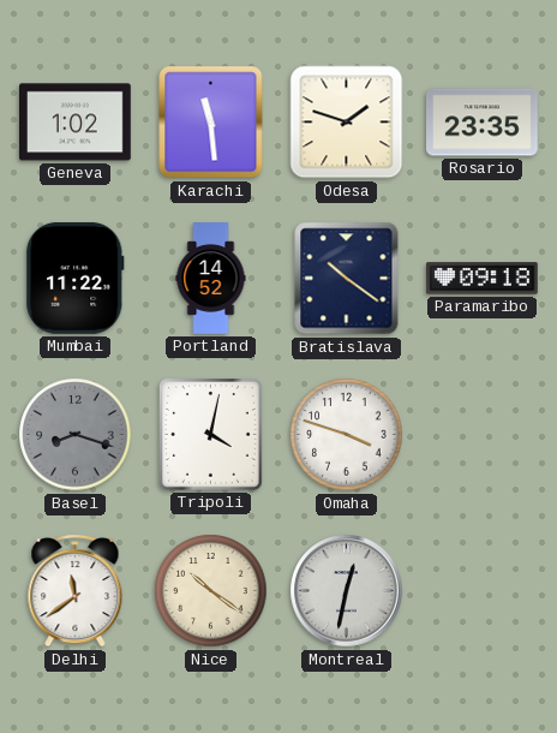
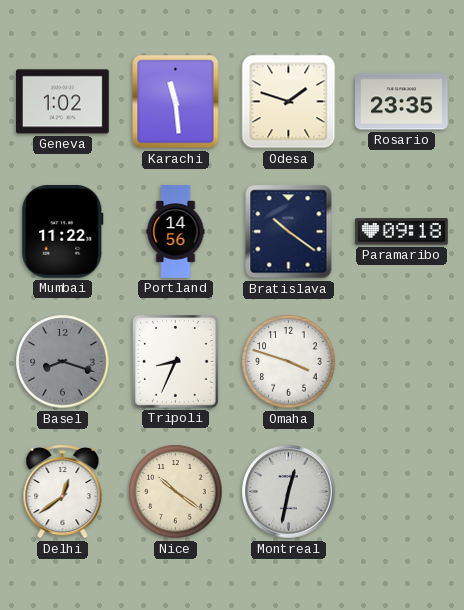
Portland: 14:52 -> 14:56 (176, 232)
Tripoli: 4:02 -> 8:34 (176, 362)
Delhi: 11:39 -> 12:39 (63, 492)
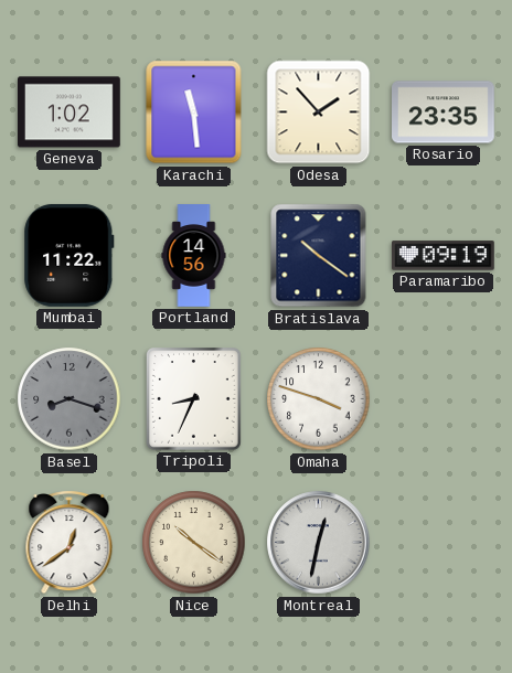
Odesa: 1:48 -> 1:53 (319, 113)
Paramaribo: 09:18 -> 09:19 (444, 256)
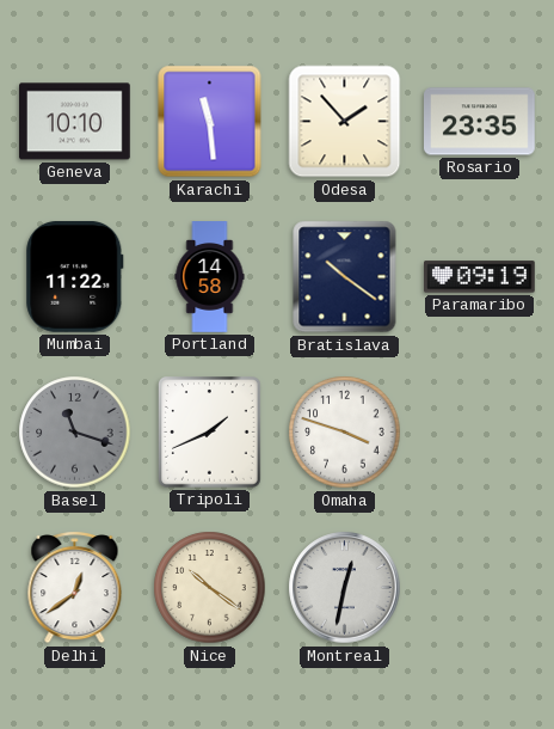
Geneva: 1:02 -> 10:10 (75, 122)
Portland: 14:56 -> 14:58 (210, 277)
Basel: 8:18 -> 11:18 (75, 433)
Tripoli: 8:34 -> 1:41 (210, 433)
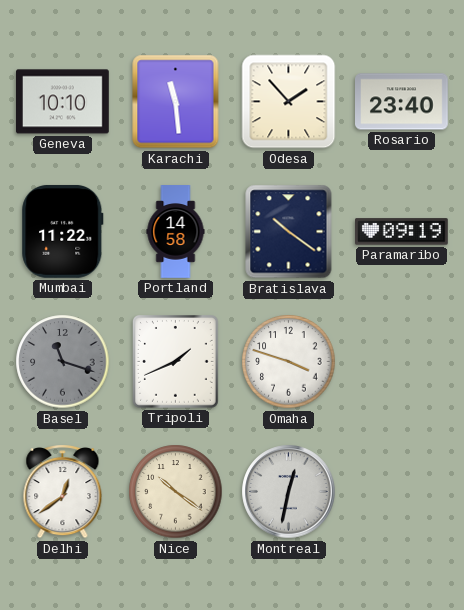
Rosario: 23:35 -> 23:40 (402, 102)
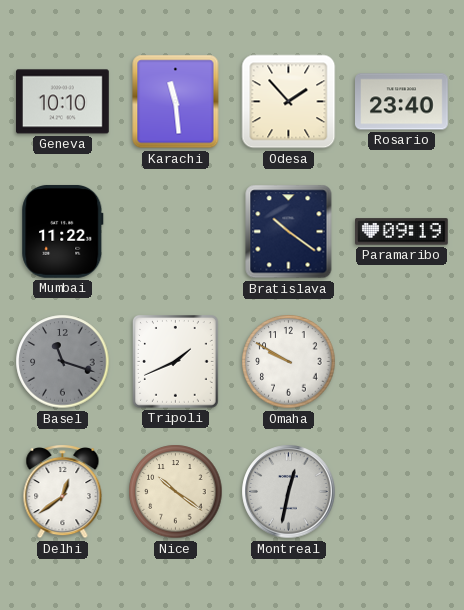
Portland: 14:58 -> none (176, 232)
Omaha: 3:48 -> 9:50 (289, 362)
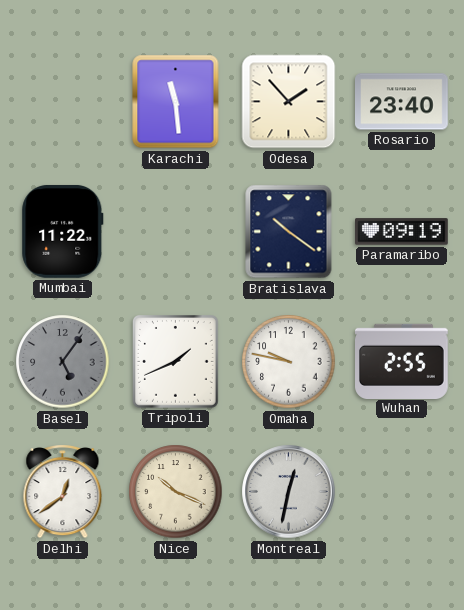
Geneva: 10:10 -> none (63, 102)
Basel: 11:18 -> 5:06 (63, 362)
Omaha: 9:50 -> 9:47 (289, 362)
Wuhan: none -> 2:55 (402, 361)
Nice: 10:21 -> 10:19 (176, 492)
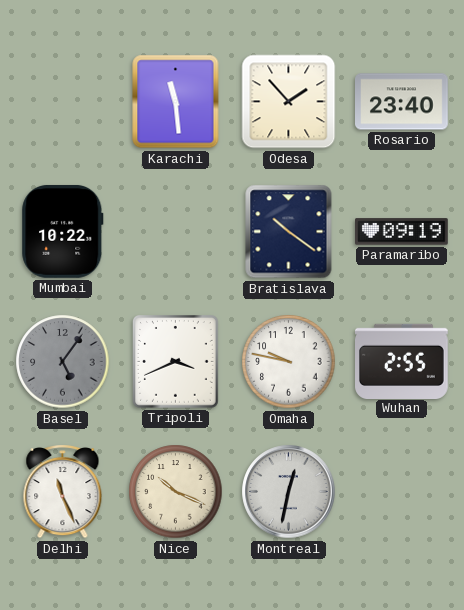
Mumbai: 11:22 -> 10:22 (63, 231)
Tripoli: 1:41 -> 3:41 (176, 362)
Delhi: 12:39 -> 11:26 (63, 492)
